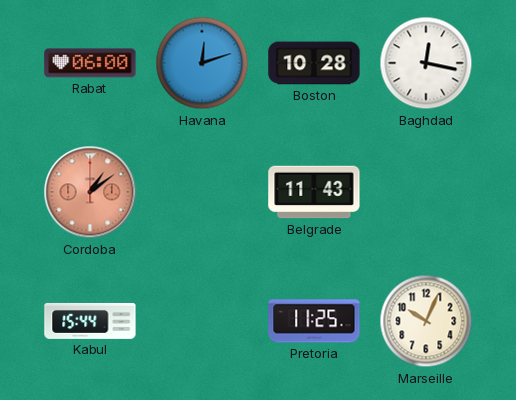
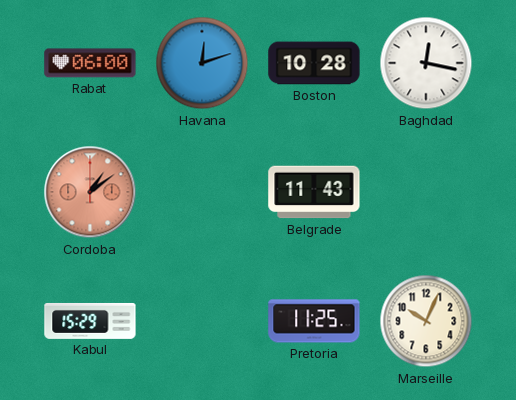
Kabul: 15:44 -> 15:29 (90, 321)
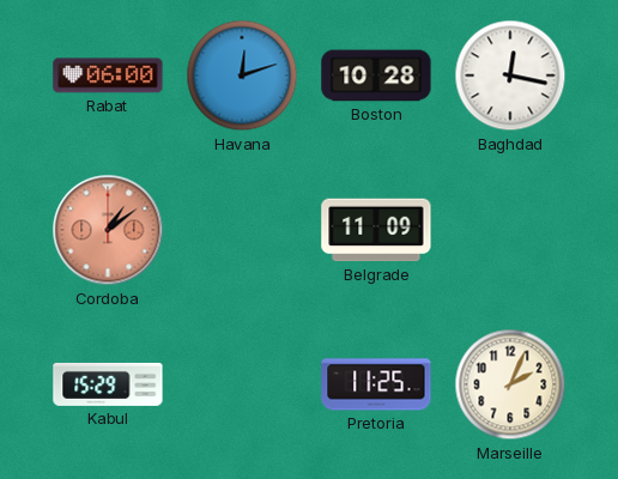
Belgrade: 11:43 -> 11:09 (376, 230)
Marseille: 10:04 -> 2:04 (510, 384)
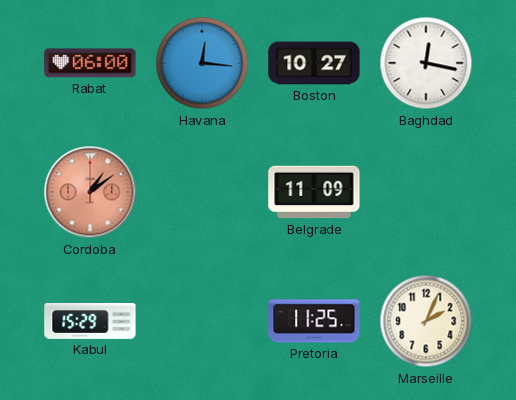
Havana: 12:12 -> 12:16 (202, 63)
Boston: 10:28 -> 10:27 (314, 63)
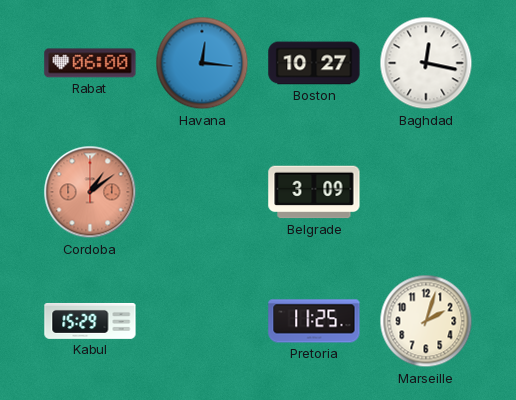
Belgrade: 11:09 -> 3:09 (314, 192)
Marseille: 2:04 -> 2:03 (426, 321)
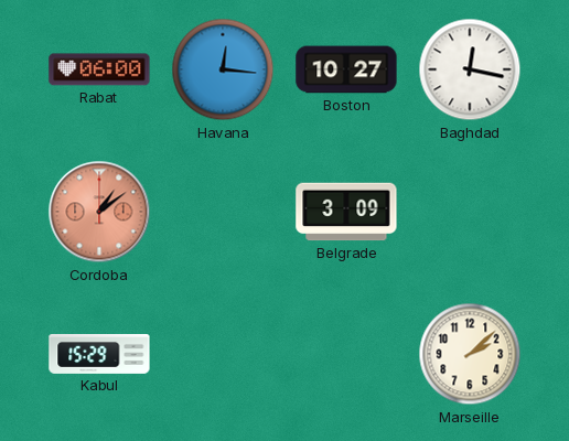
Pretoria: 11:25 -> none (314, 321)
Marseille: 2:03 -> 2:08 (470, 354)
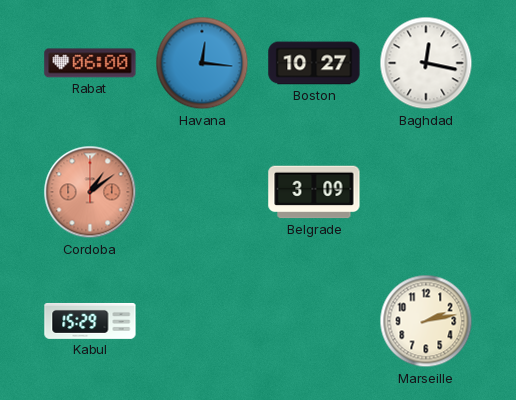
Marseille: 2:08 -> 2:13 (426, 321)
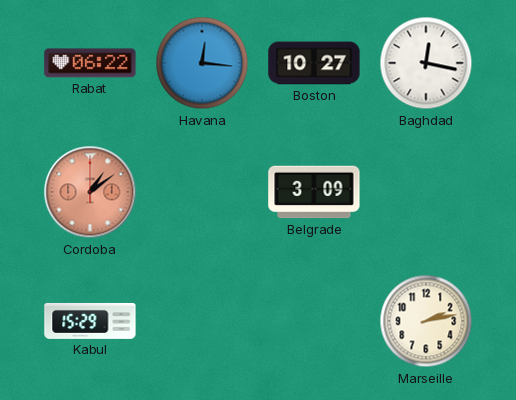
Rabat: 06:00 -> 06:22 (90, 63)
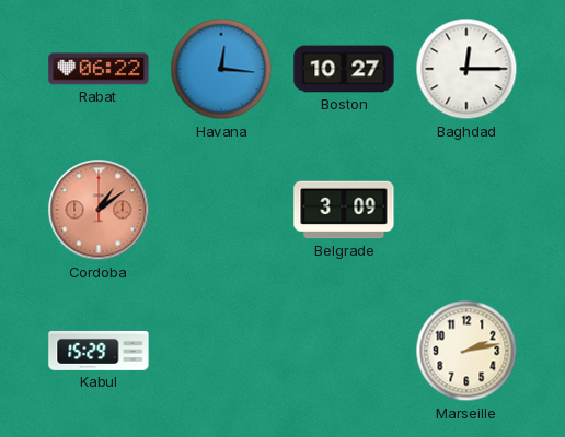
Baghdad: 12:17 -> 12:15 (466, 69)
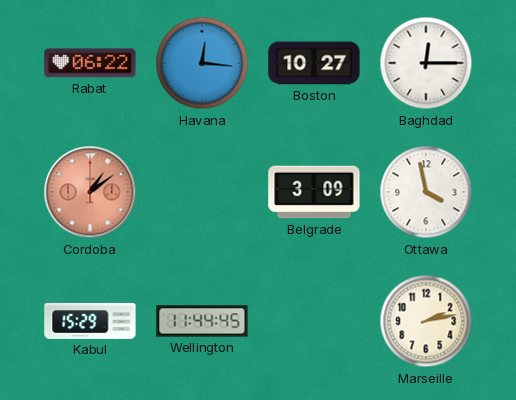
Ottawa: none -> 3:58 (426, 192)
Wellington: none -> 11:44 (202, 321)
